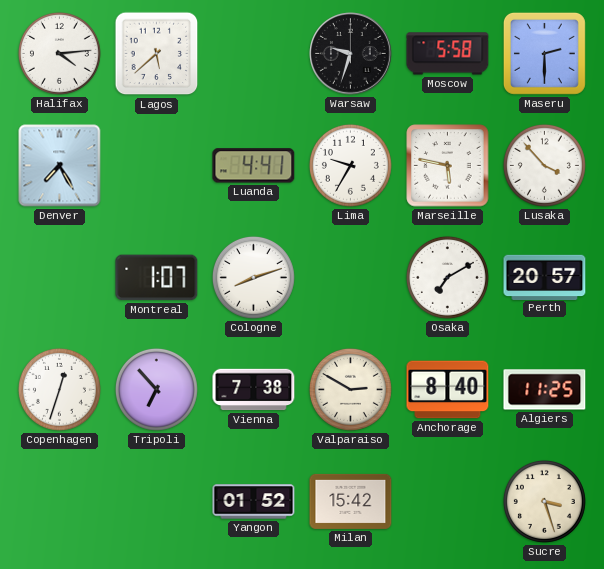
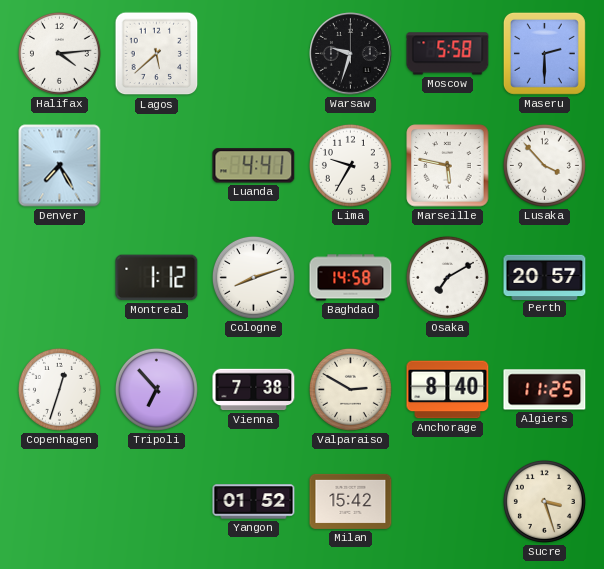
Montreal: 1:07 -> 1:12 (157, 278)
Baghdad: none -> 14:58 (351, 278)
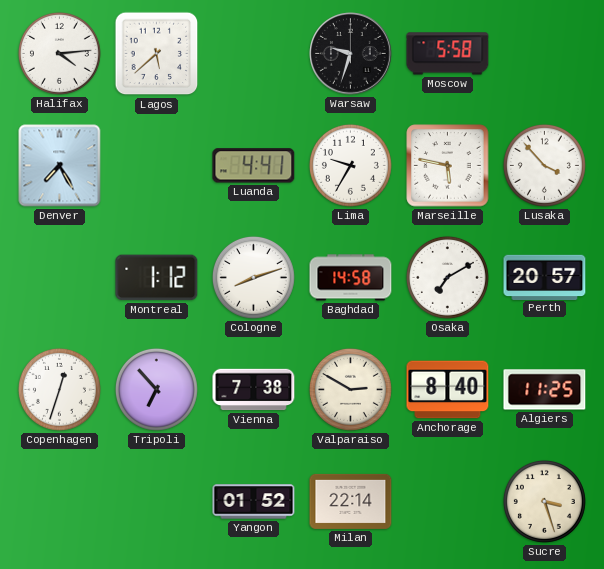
Maseru: 2:30 -> none (544, 53)
Milan: 15:42 -> 22:14 (351, 501)
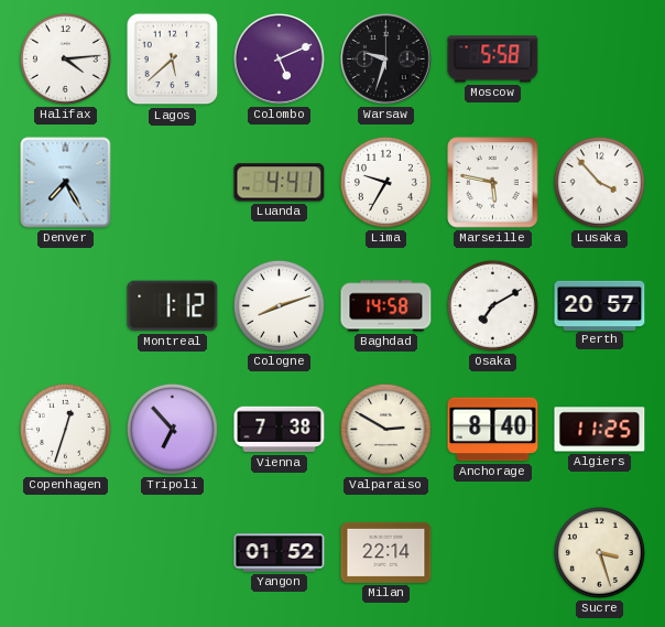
Colombo: none -> 5:11 (280, 60)
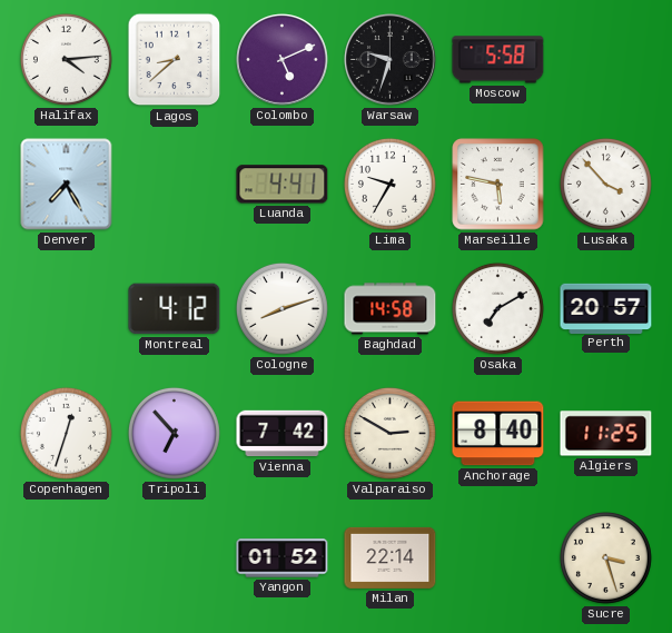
Lagos: 5:38 -> 8:38 (175, 60)
Montreal: 1:12 -> 4:12 (175, 309)
Vienna: 7:38 -> 7:42 (283, 434)
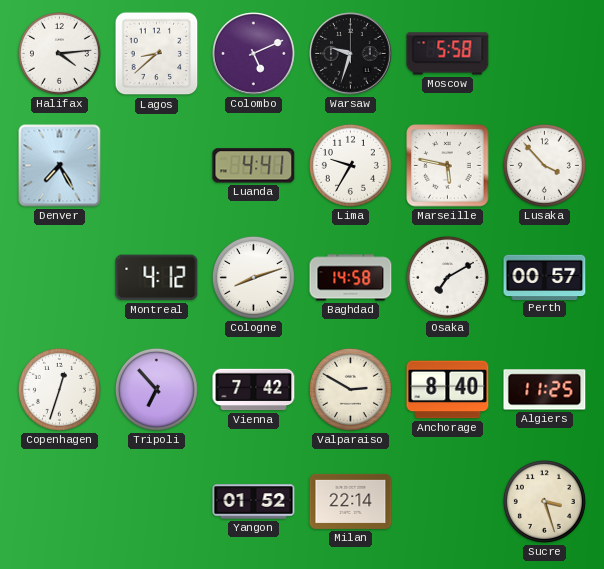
Perth: 20:57 -> 00:57 (545, 277)
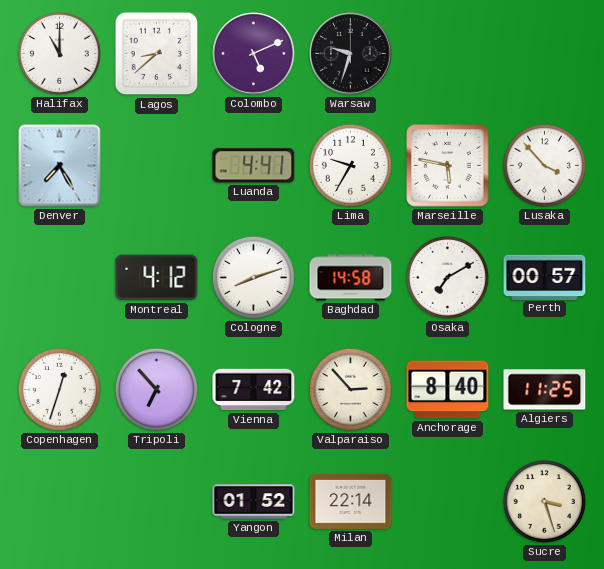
Halifax: 4:14 -> 11:00 (59, 53)
Moscow: 5:58 -> none (448, 54)
Valparaiso: 2:50 -> 2:53 (350, 389)
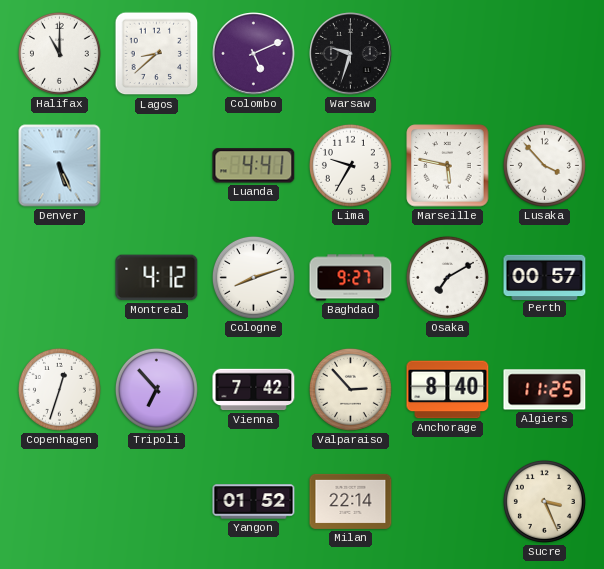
Denver: 7:25 -> 5:26 (60, 166)
Baghdad: 14:58 -> 9:27 (351, 278)
Sucre: 3:27 -> 3:26 (544, 501)
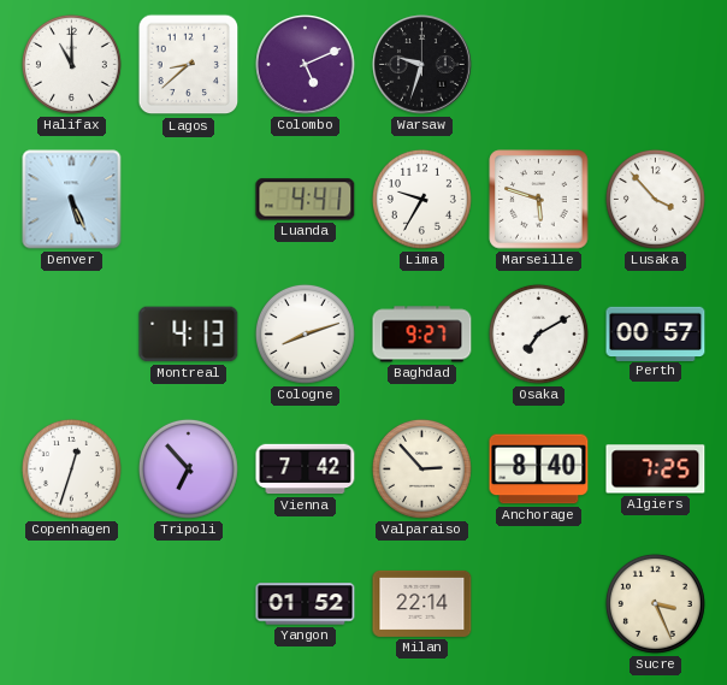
Marseille: 5:47 -> 5:48 (539, 200)
Montreal: 4:12 -> 4:13 (189, 335)
Algiers: 11:25 -> 7:25 (656, 470)
